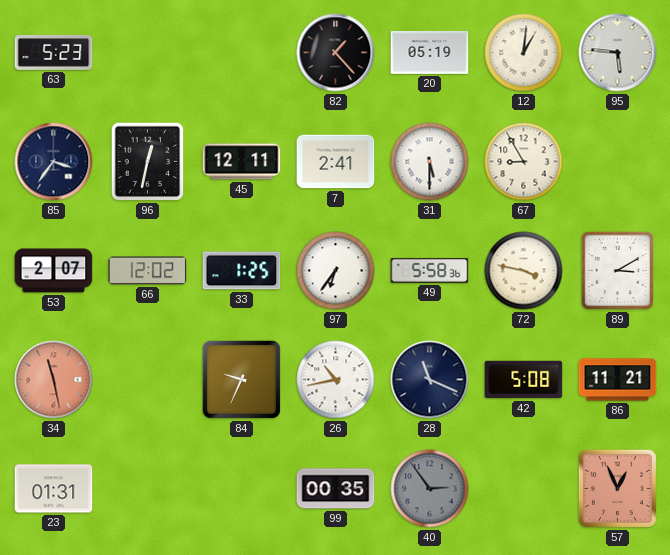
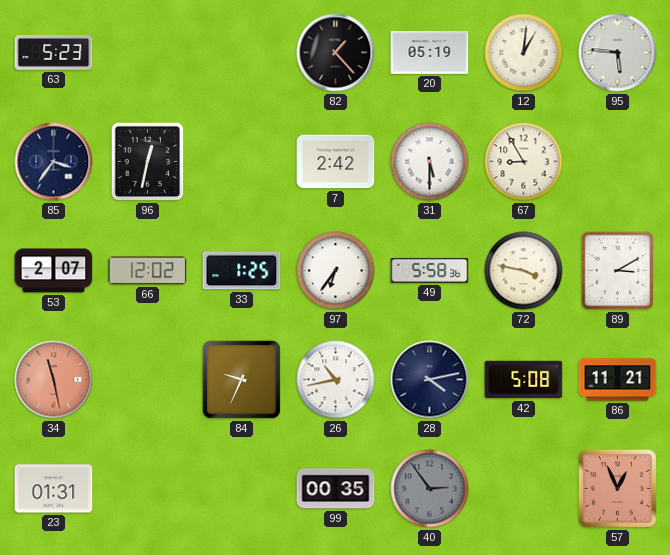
45: 12:11 -> none (242, 162)
7: 2:41 -> 2:42 (336, 162)
28: 11:19 -> 4:13 (430, 380)
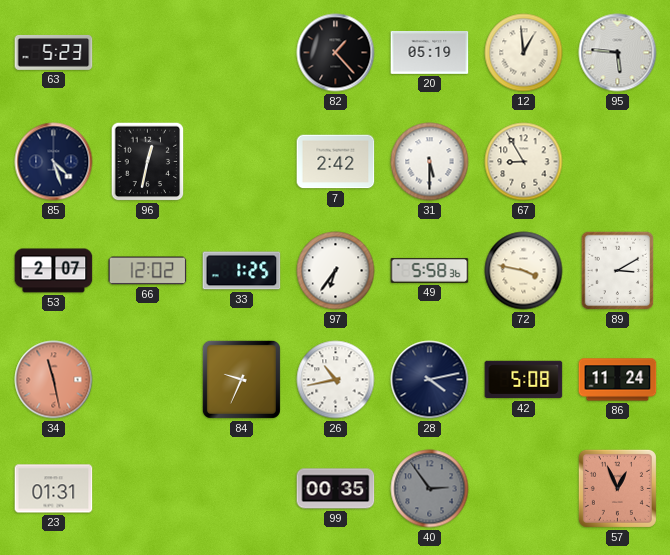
12: 1:01 -> 12:59 (524, 53)
85: 3:36 -> 4:27 (54, 162)
86: 11:21 -> 11:24 (618, 380)
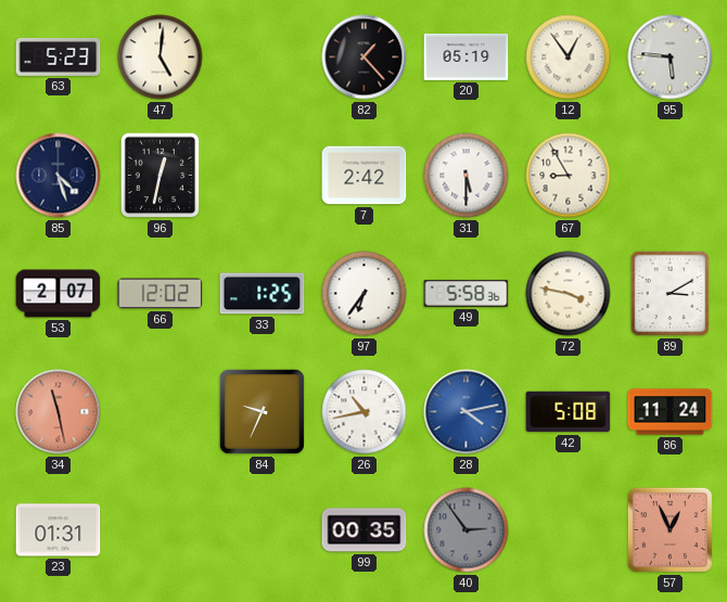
47: none -> 5:01 (161, 57)
12: 12:59 -> 12:54 (569, 57)
28 dial: navy -> blue (467, 412)
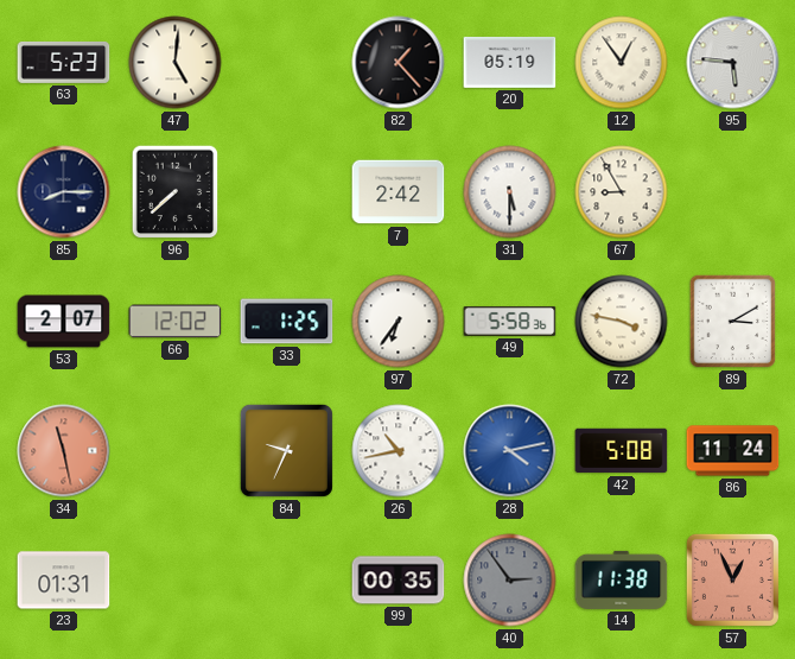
85: 4:27 -> 8:15 (64, 192)
96: 12:32 -> 7:38 (176, 192)
14: none -> 11:38 (622, 579)
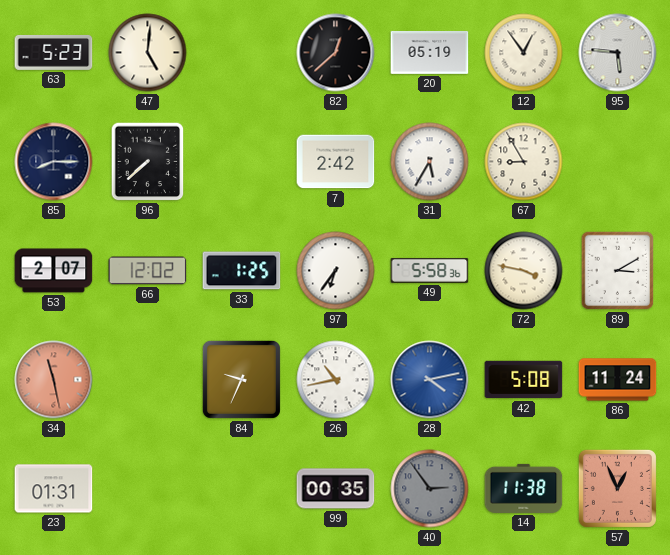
82: 1:23 -> 12:38 (336, 53)
31: 5:30 -> 5:35 (430, 162)
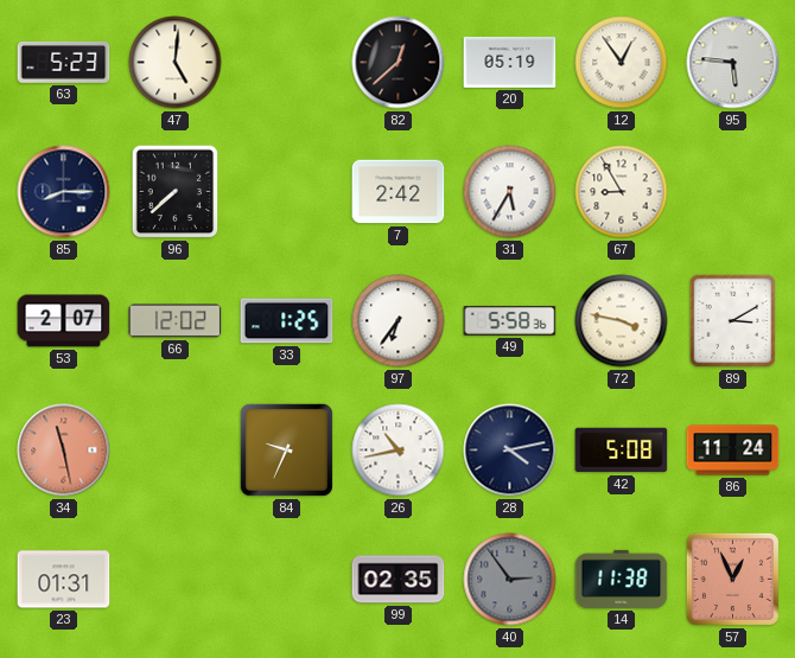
28 dial: blue -> navy (510, 451)
99: 00:35 -> 02:35 (399, 580)
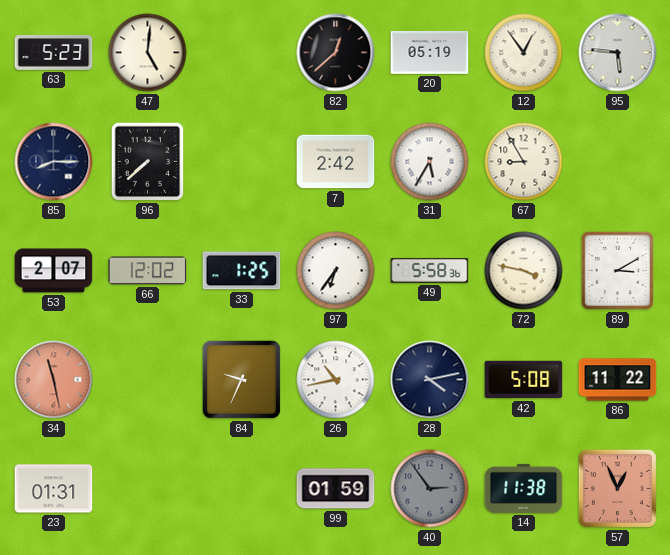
86: 11:24 -> 11:22 (618, 380)
99: 02:35 -> 01:59 (336, 489)
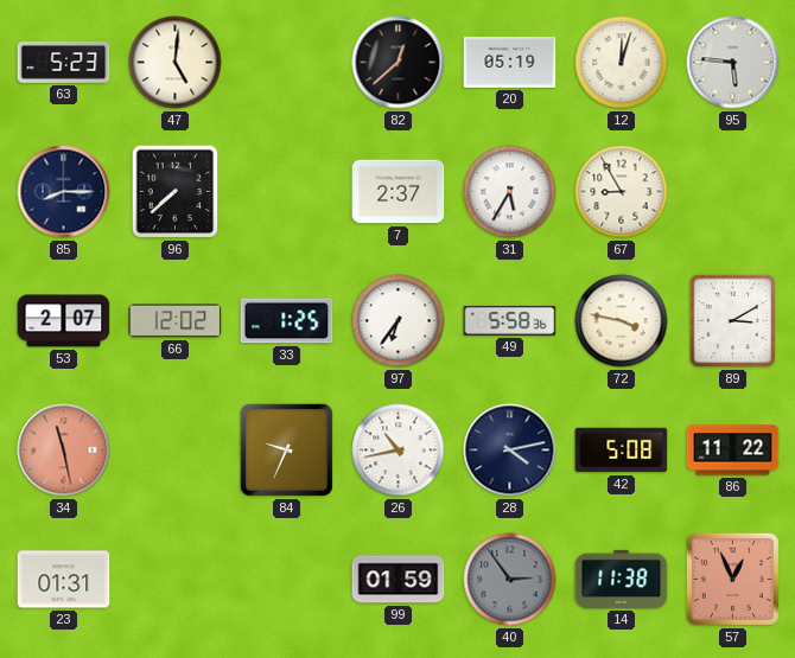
12: 12:54 -> 12:03 (622, 63)
7: 2:42 -> 2:37 (399, 192)
